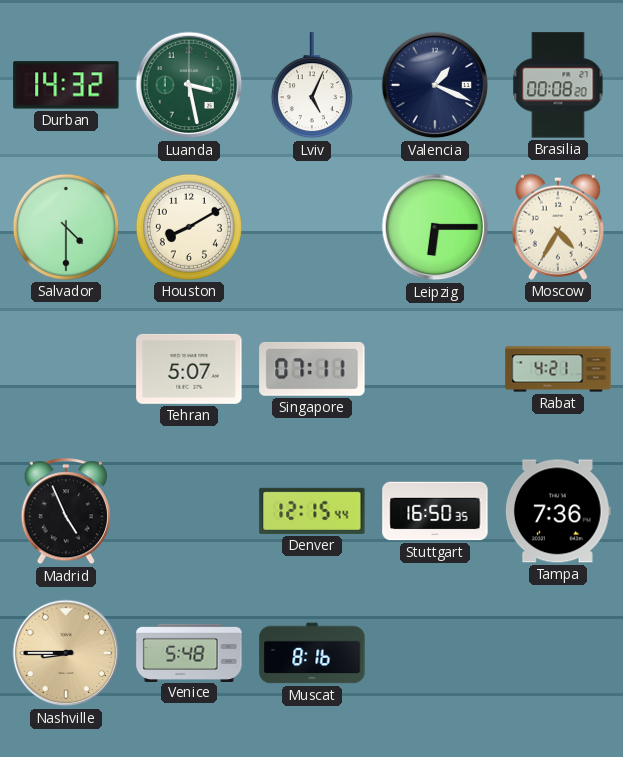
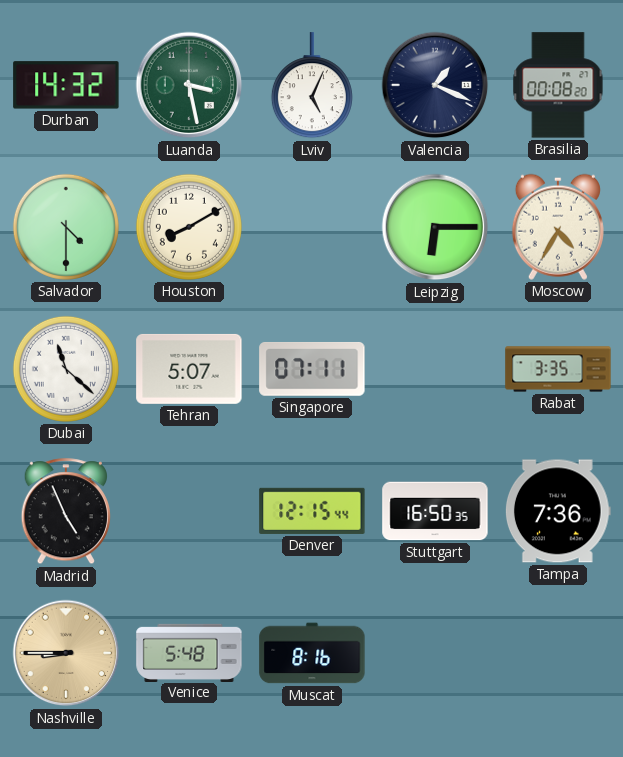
Dubai: none -> 11:22 (66, 369)
Rabat: 4:21 -> 3:35 (558, 369)
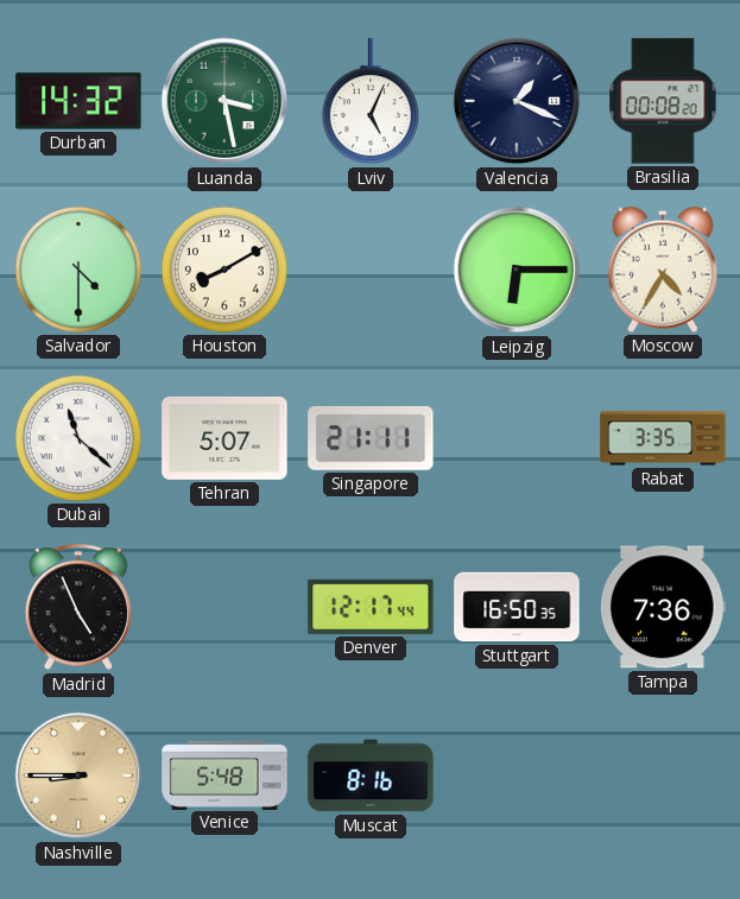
Singapore: 07:11 -> 21:11 (371, 438)
Denver: 12:15 -> 12:17 (371, 607)
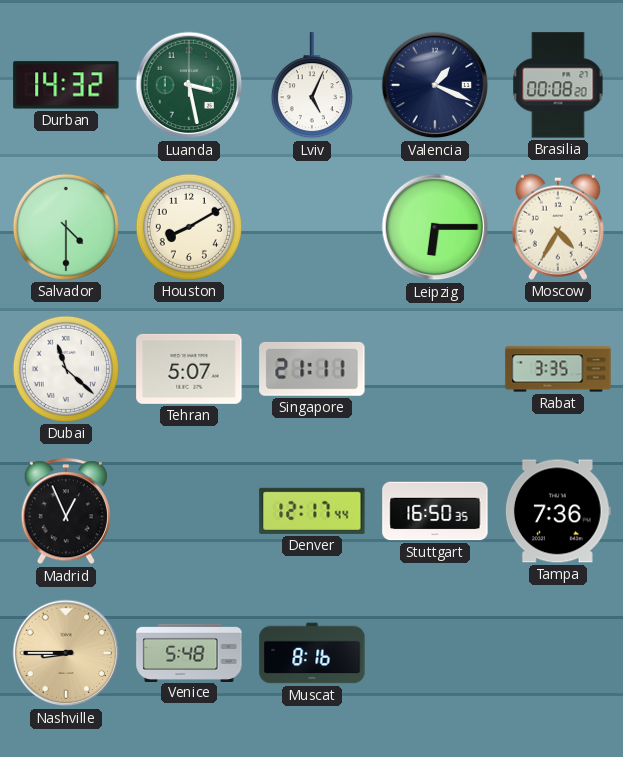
Madrid: 4:56 -> 12:56 (66, 512)
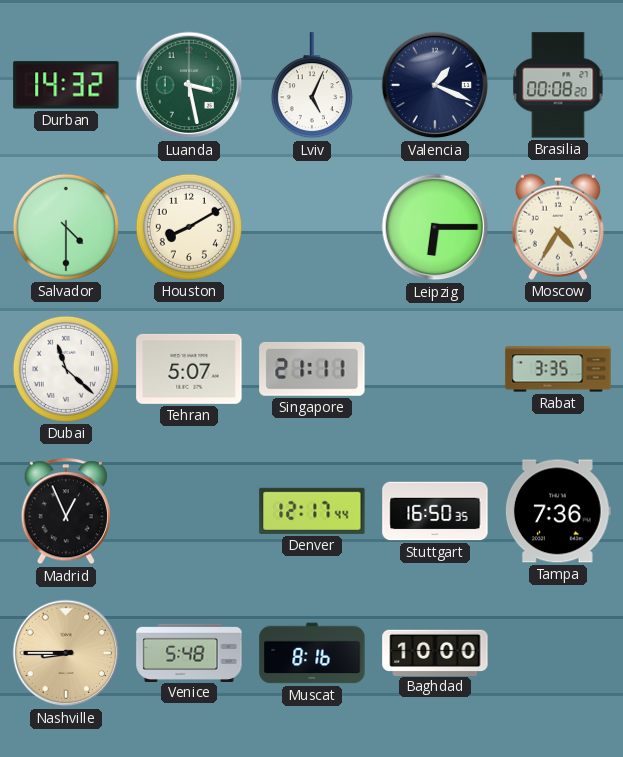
Baghdad: none -> 10:00 (435, 652)
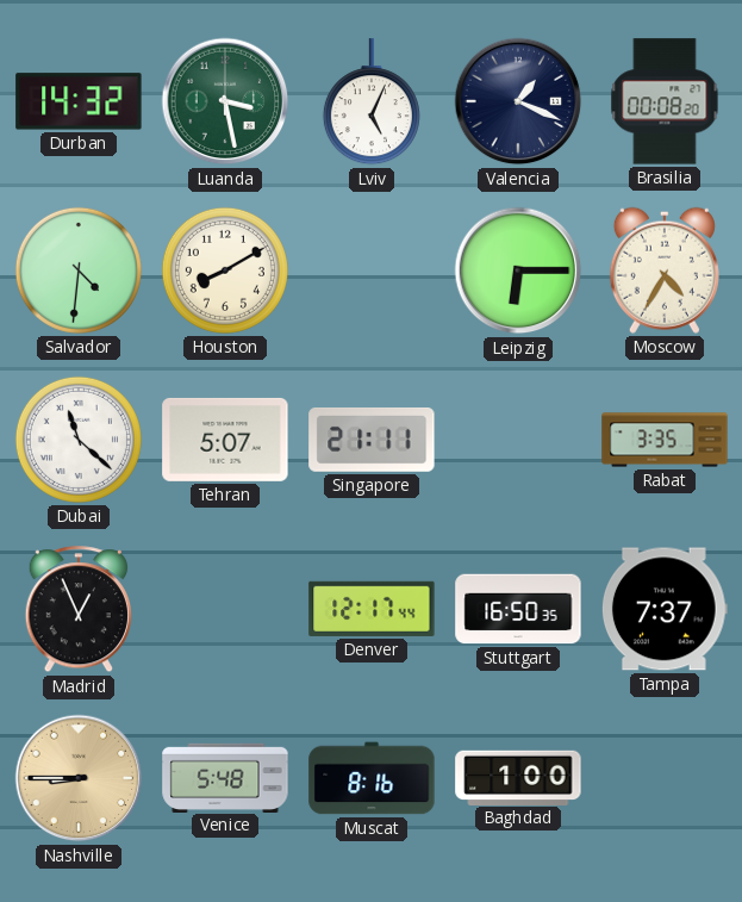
Salvador: 4:30 -> 4:31 (79, 270)
Tampa: 7:36 -> 7:37 (665, 609)
Baghdad: 10:00 -> 1:00 (518, 777)
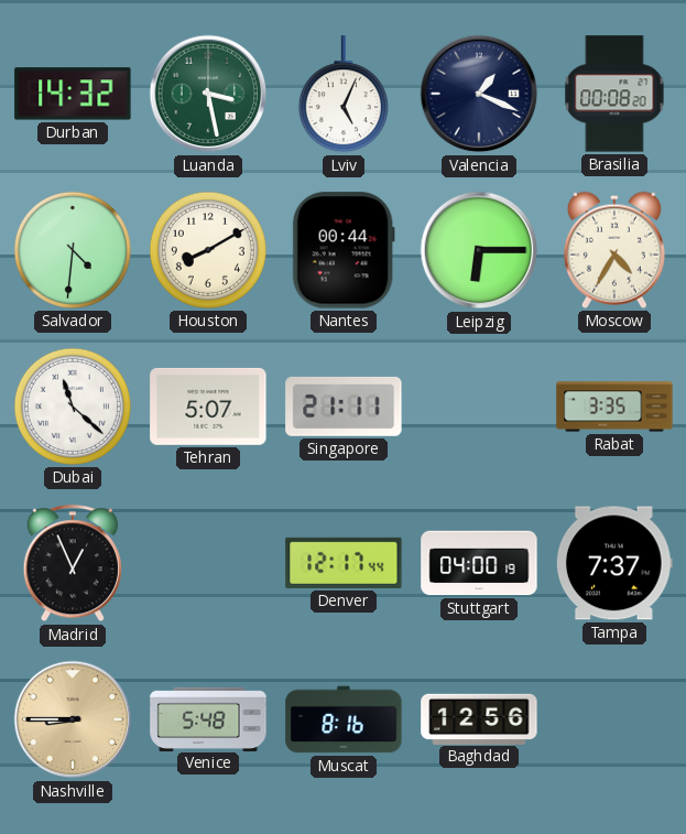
Nantes: none -> 00:44 (344, 250)
Stuttgart: 16:50 -> 04:00 (479, 563)
Baghdad: 1:00 -> 12:56 (479, 718)
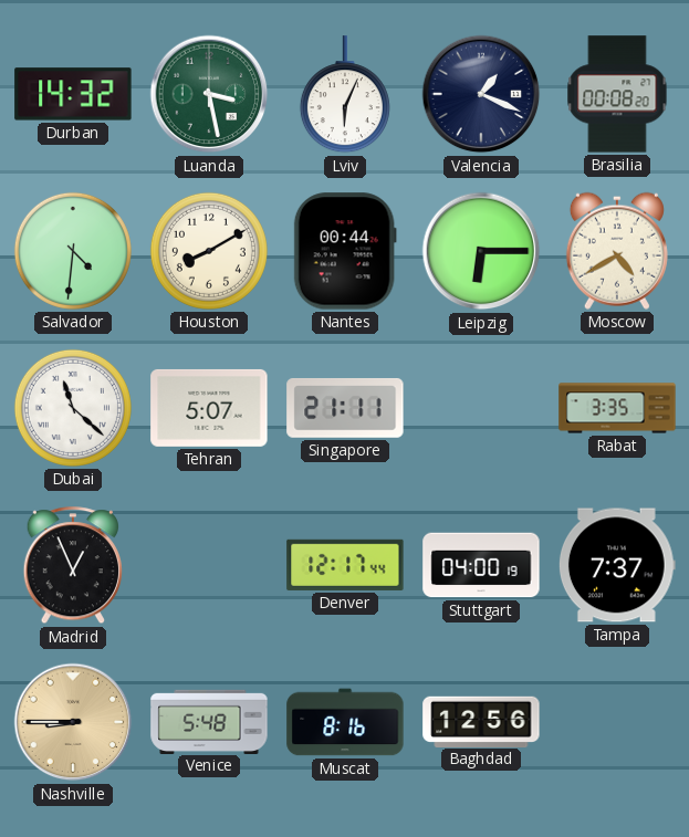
Lviv: 5:04 -> 6:04 (345, 95)
Moscow: 4:35 -> 4:40 (617, 251)
